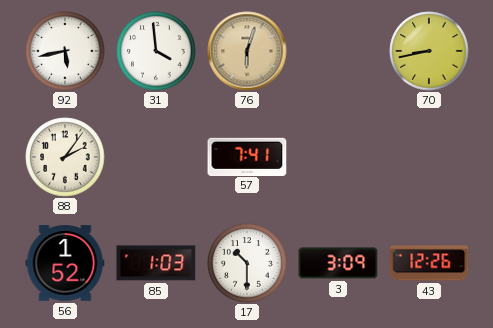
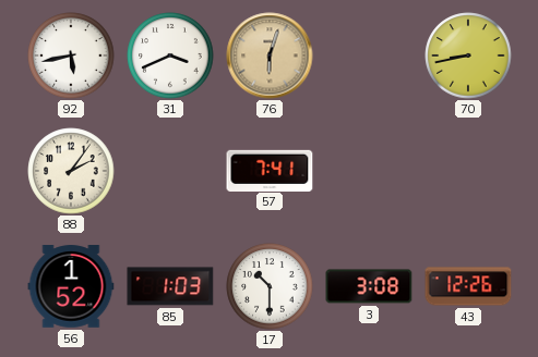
31: 3:59 -> 3:41 (170, 56)
3: 3:09 -> 3:08 (369, 286)
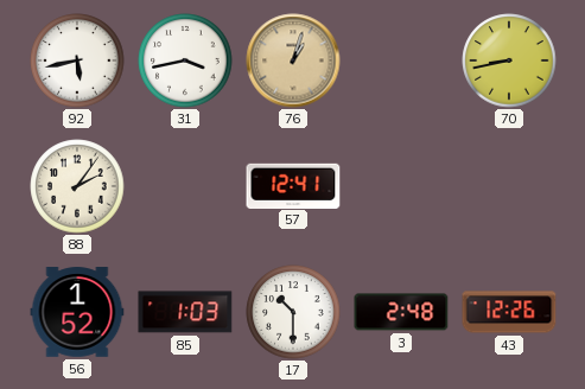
31: 3:41 -> 3:43 (185, 60)
76: 6:03 -> 1:03 (293, 60)
57: 7:41 -> 12:41 (293, 185)
3: 3:08 -> 2:48 (401, 312)
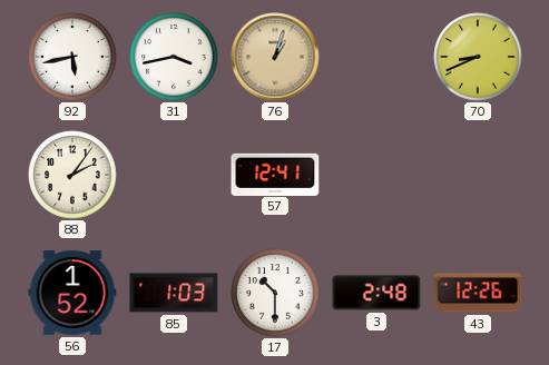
70: 8:43 -> 8:41 (478, 57)
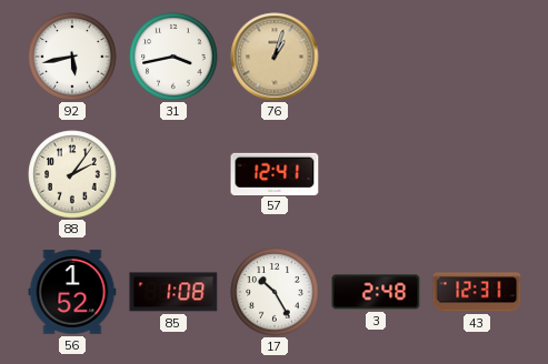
70: 8:41 -> none (478, 57)
85: 1:03 -> 1:08 (173, 292)
17: 10:30 -> 10:25 (275, 292)
43: 12:26 -> 12:31 (477, 292)
